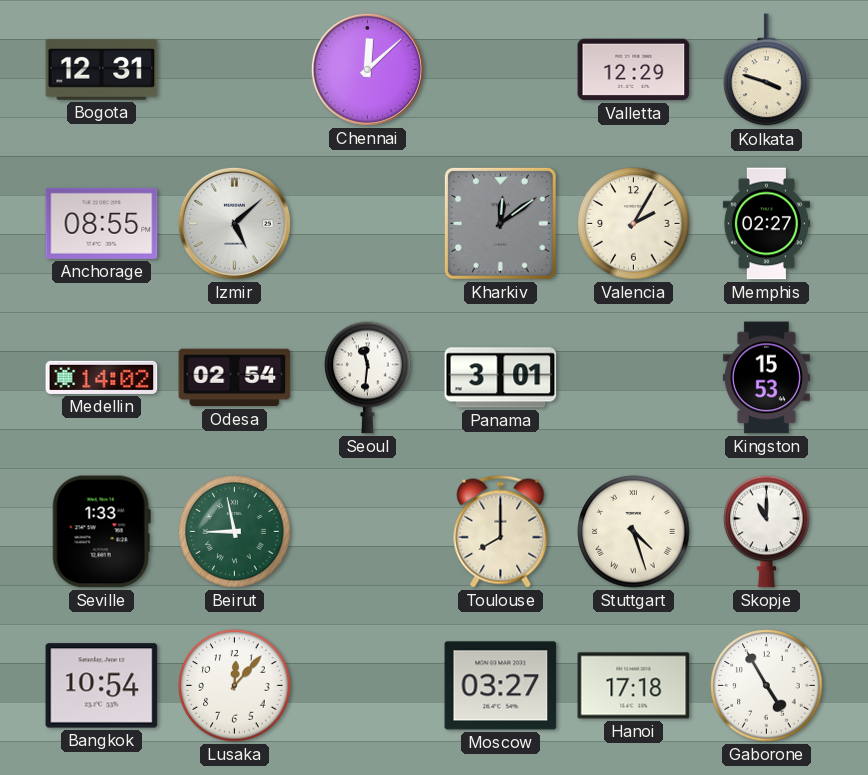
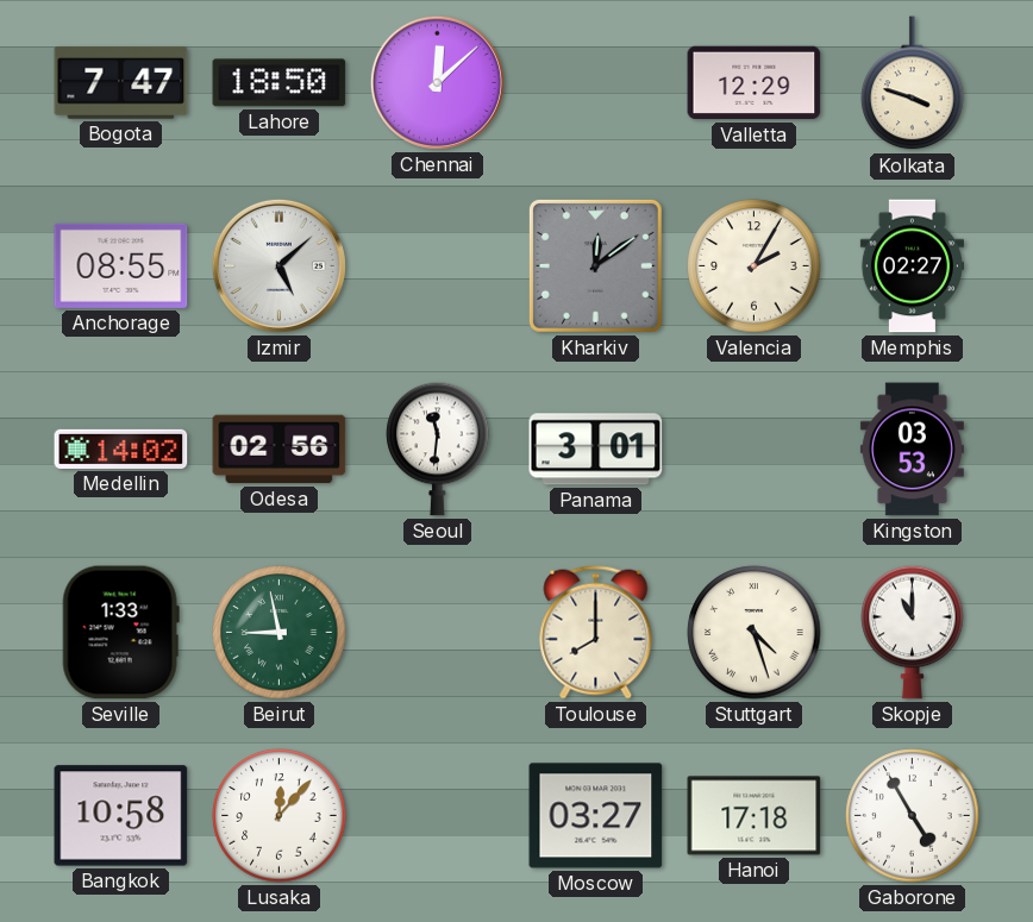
Bogota: 12:31 -> 7:47 (121, 82)
Lahore: none -> 18:50 (280, 83)
Odesa: 02:54 -> 02:56 (280, 450)
Kingston: 15:53 -> 03:53 (912, 450)
Bangkok: 10:54 -> 10:58 (121, 816)
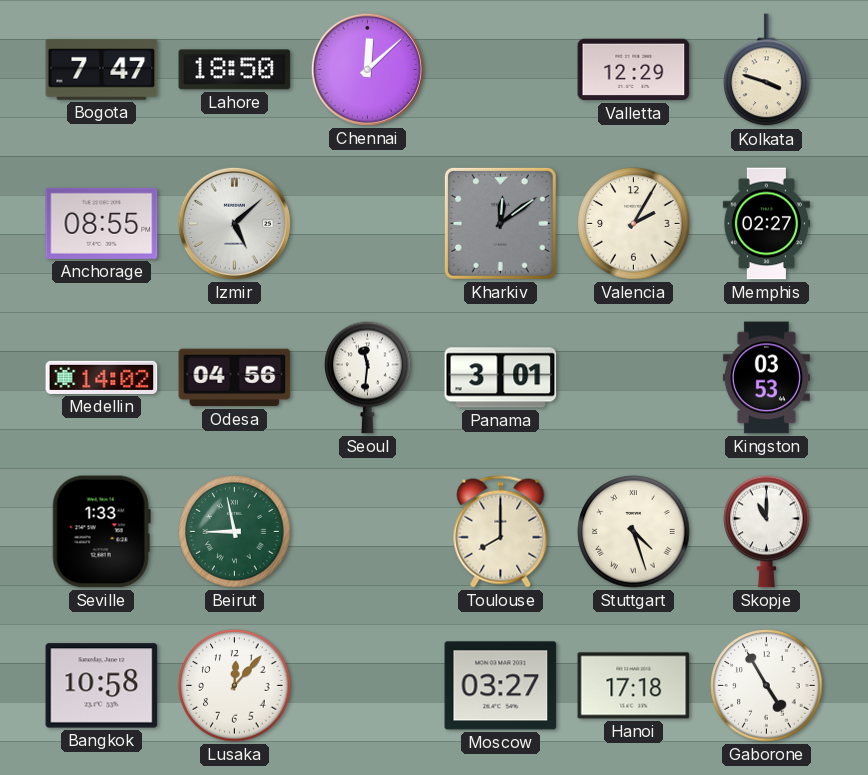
Odesa: 02:56 -> 04:56 (235, 378)
